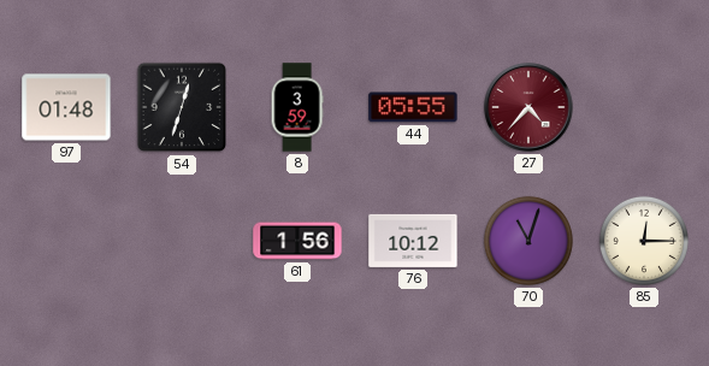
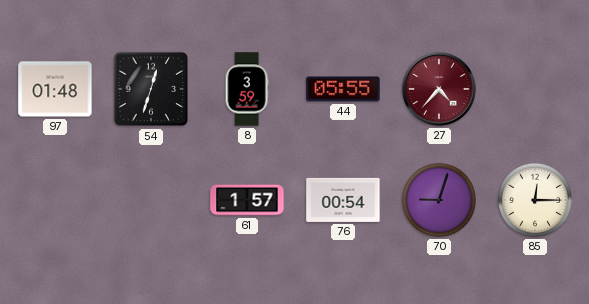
61: 1:56 -> 1:57 (247, 200)
76: 10:12 -> 00:54 (343, 200)
70: 11:03 -> 9:03 (439, 200)
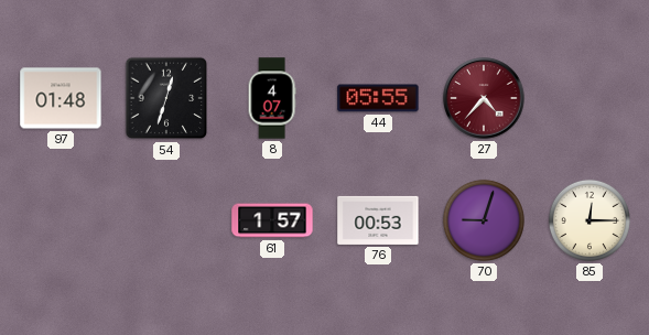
8: 3:59 -> 4:07 (272, 98)
76: 00:54 -> 00:53 (378, 220)
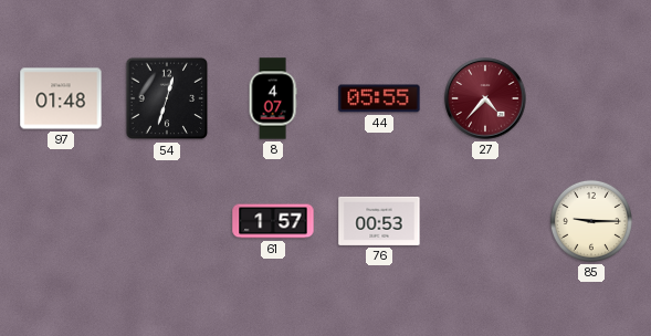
70: 9:03 -> none (484, 220)
85: 12:15 -> 9:15 (591, 221)
